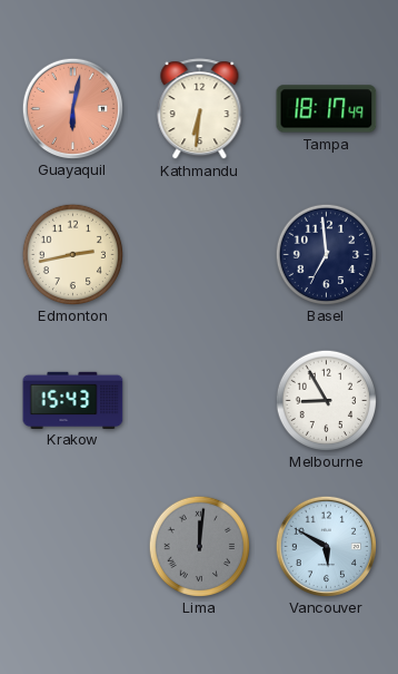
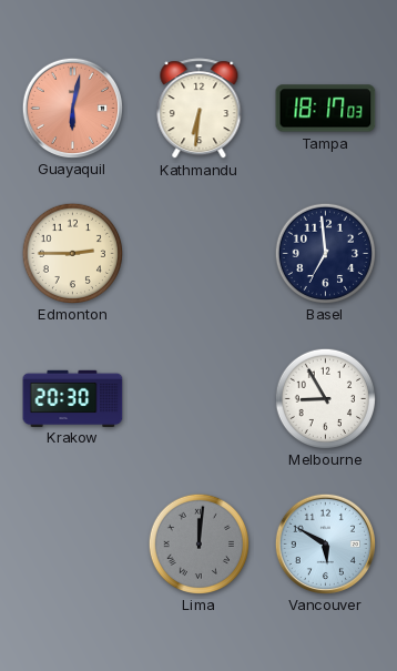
Tampa: 18:17:49 -> 18:17:03 (326, 109)
Edmonton: 2:43 -> 2:45 (72, 253)
Krakow: 15:43 -> 20:30 (73, 398)
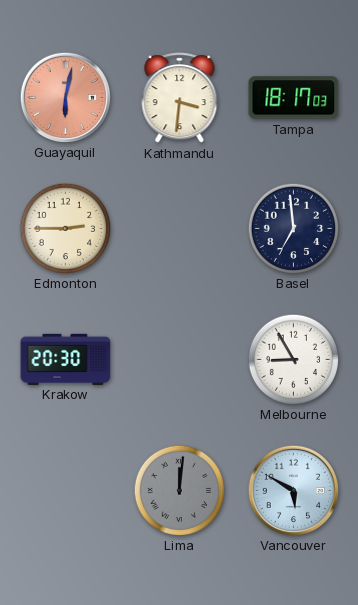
Kathmandu: 6:31 -> 3:31 (180, 98)
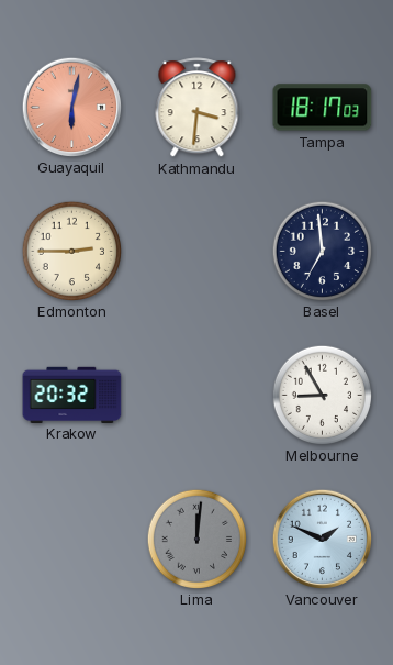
Krakow: 20:30 -> 20:32 (72, 395)
Vancouver: 5:50 -> 1:49 (322, 539)
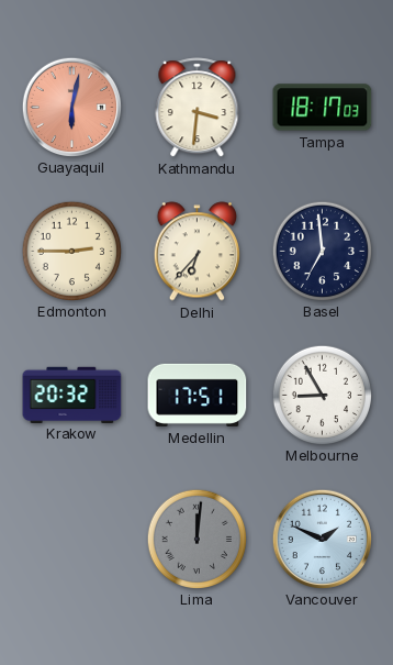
Delhi: none -> 6:37 (196, 252)
Medellin: none -> 17:51 (198, 395)
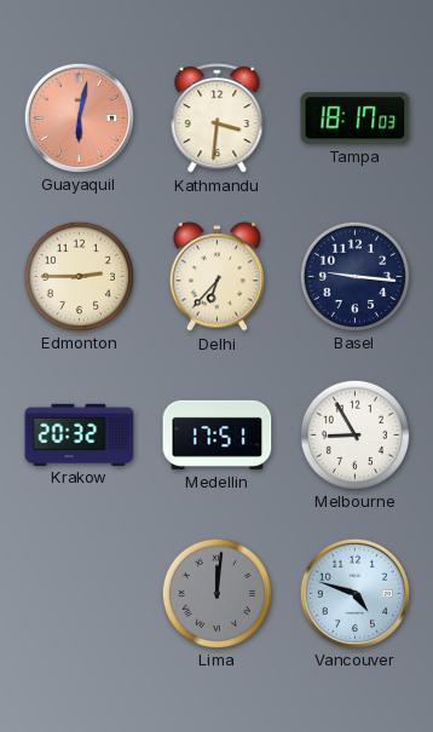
Basel: 6:59 -> 9:16 (354, 276)
Vancouver: 1:49 -> 4:48 (354, 593)
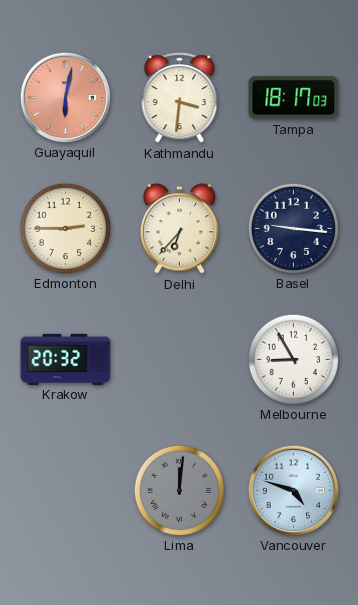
Medellin: 17:51 -> none (218, 434)
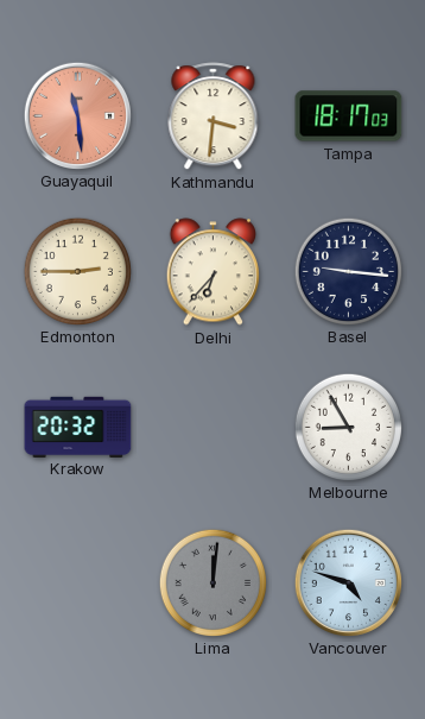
Guayaquil: 6:02 -> 11:29 (77, 115)
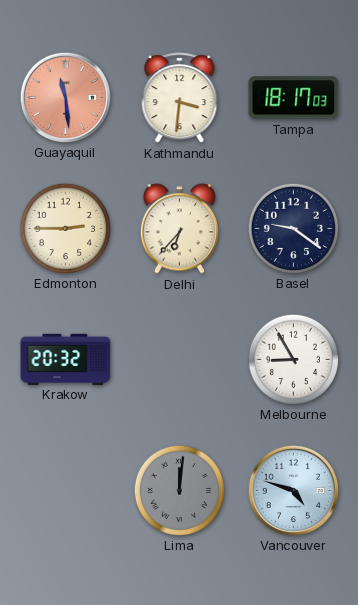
Basel: 9:16 -> 9:21 (293, 228)
